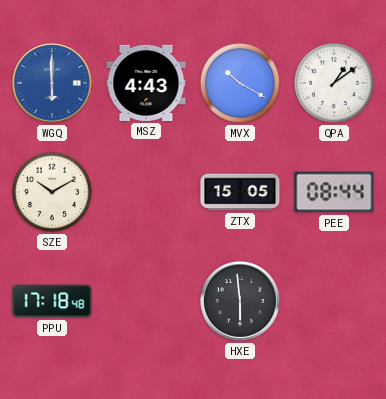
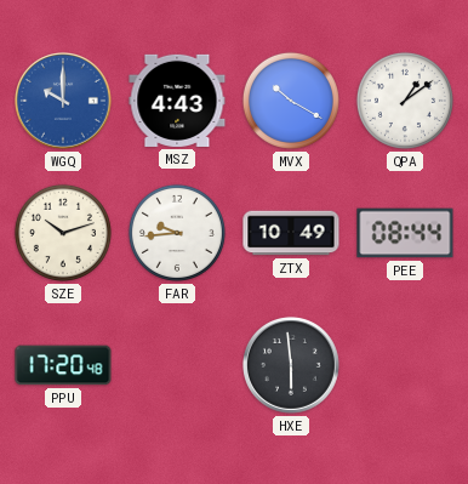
WGQ: 6:00 -> 10:00 (64, 102)
SZE: 10:10 -> 10:12 (63, 233)
FAR: none -> 9:44 (177, 233)
ZTX: 15:05 -> 10:49 (291, 233)
PPU: 17:18 -> 17:20 (63, 365)
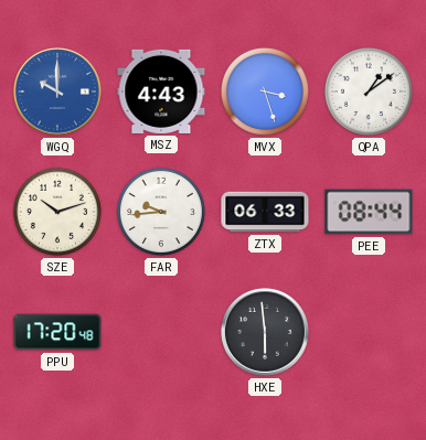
MVX: 10:20 -> 3:27 (265, 92)
ZTX: 10:49 -> 06:33 (265, 212)
